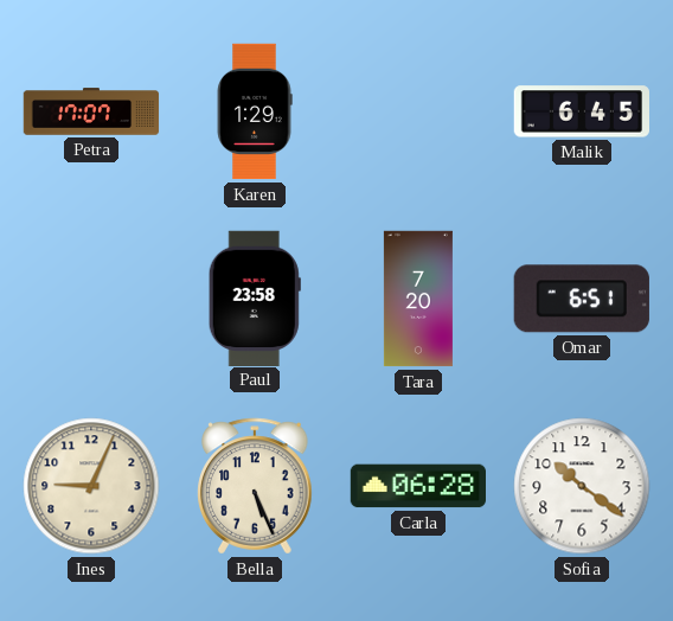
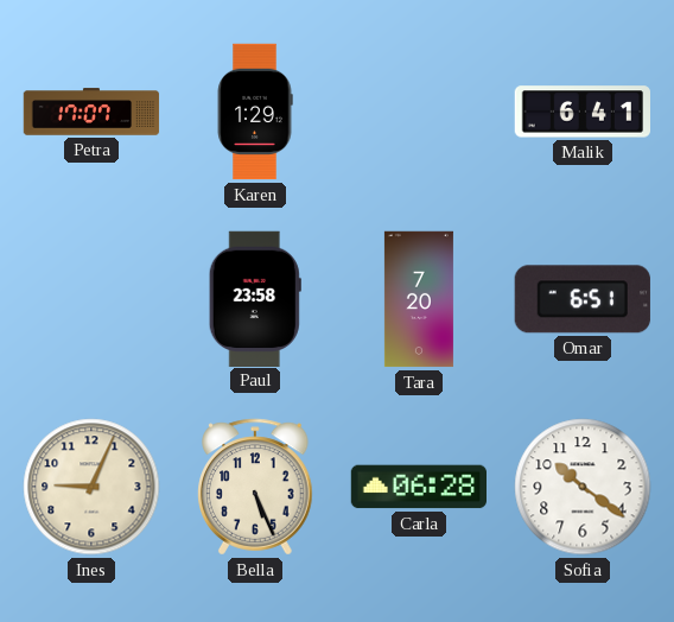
Malik: 6:45 -> 6:41 (581, 112)
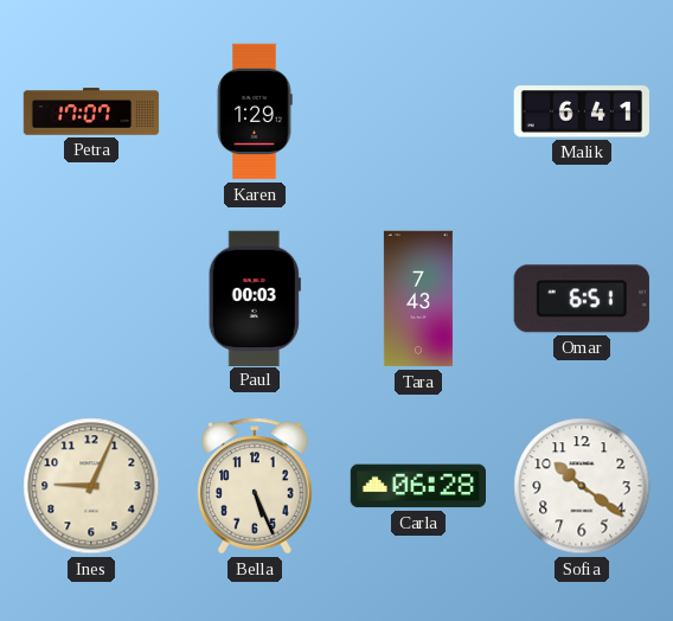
Paul: 23:58 -> 00:03 (255, 297)
Tara: 7:20 -> 7:43 (418, 299)
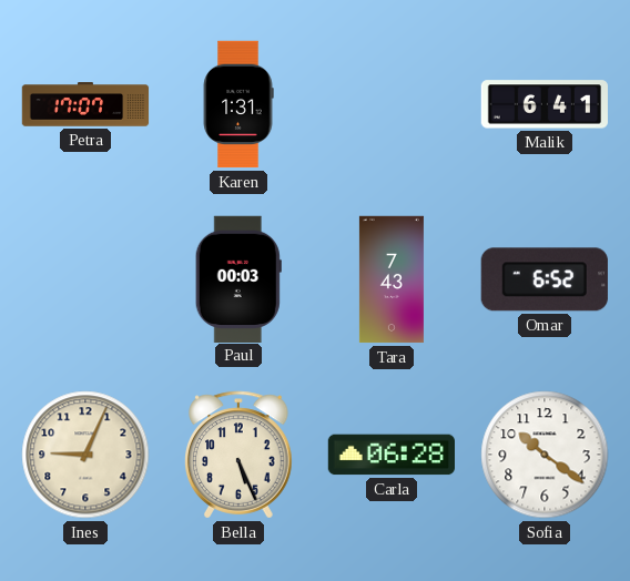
Karen: 1:29 -> 1:31 (238, 104)
Omar: 6:51 -> 6:52 (545, 279)
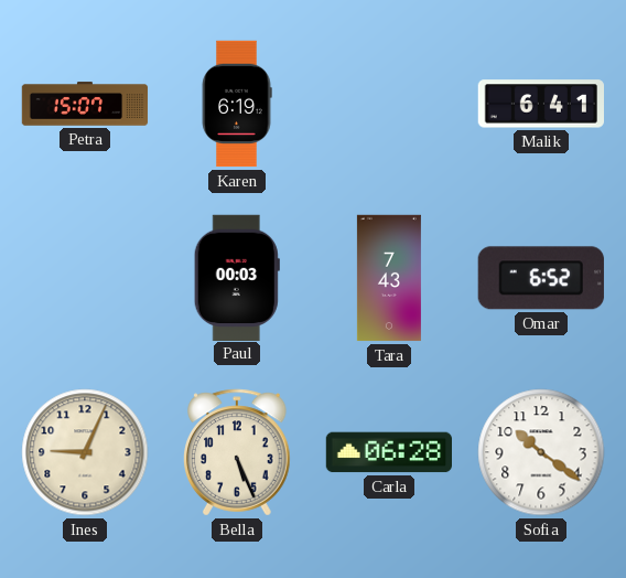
Petra: 17:07 -> 15:07 (85, 104)
Karen: 1:31 -> 6:19 (237, 104)
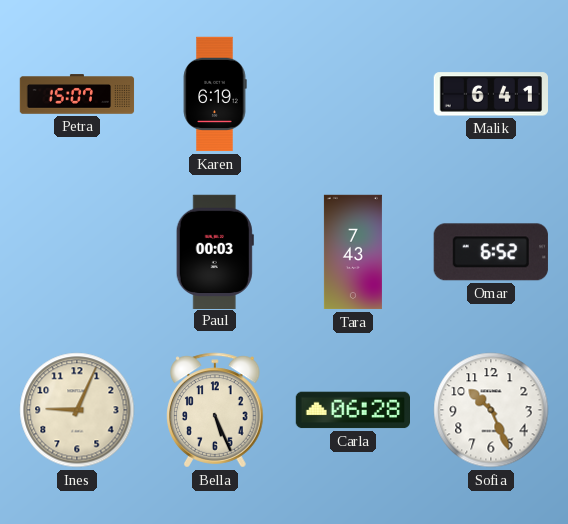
Sofia: 10:21 -> 10:26 (491, 410)
